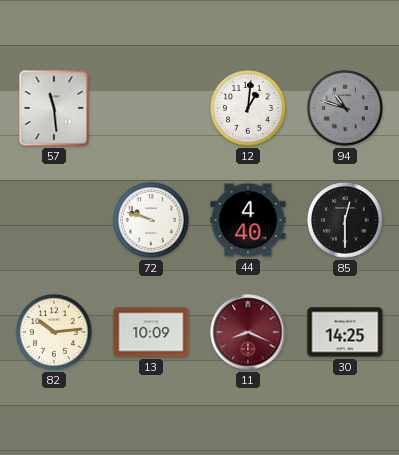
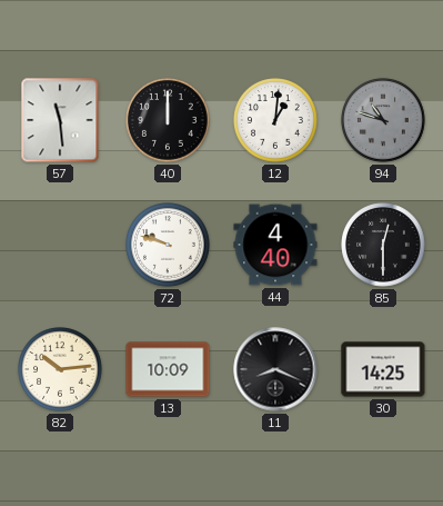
40: none -> 12:00 (168, 120)
11 dial: burgundy -> black (275, 369)
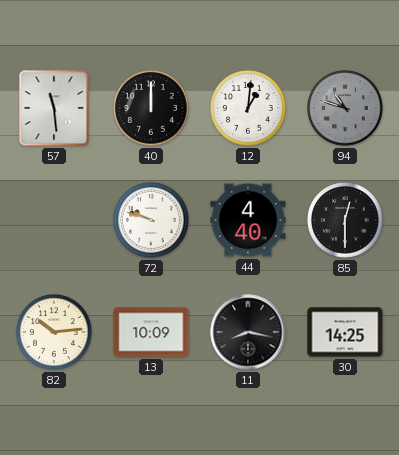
11: 8:19 -> 8:17 (248, 332)
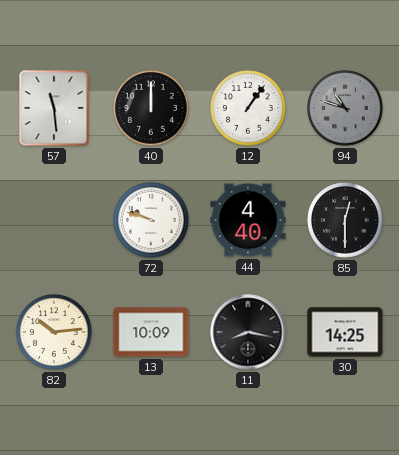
12: 1:01 -> 1:06 (248, 108)
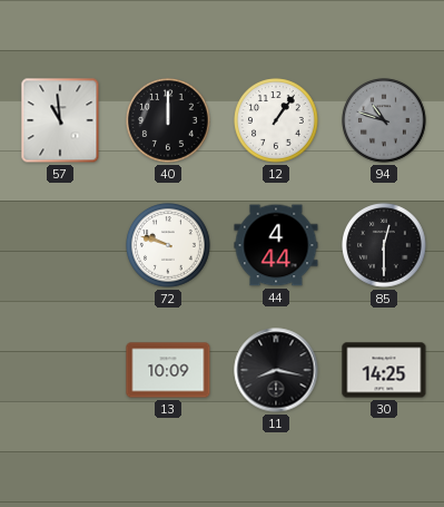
57: 11:29 -> 10:59 (60, 120)
44: 4:40 -> 4:44 (276, 245)
82: 10:14 -> none (54, 332)
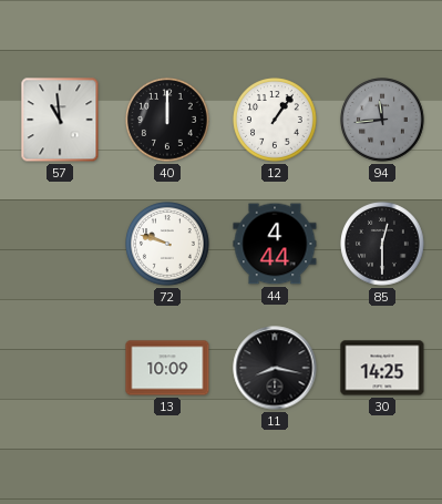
94: 10:48 -> 11:44 (382, 120)
